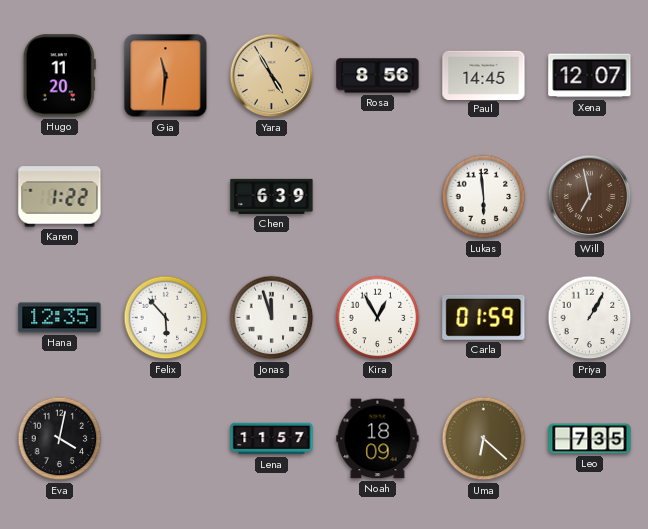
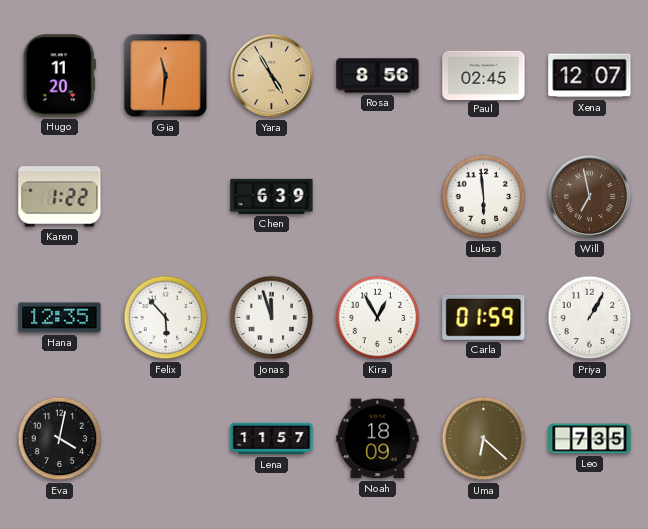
Paul: 14:45 -> 02:45 (484, 75)
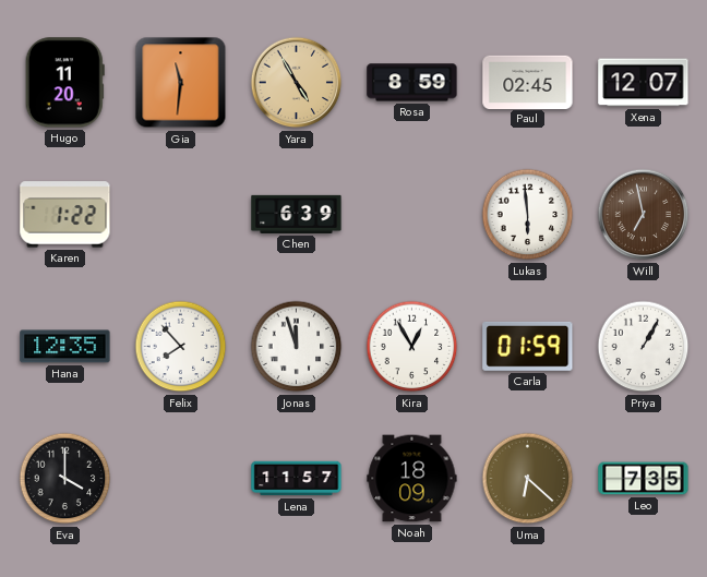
Rosa: 8:56 -> 8:59 (412, 83)
Felix: 5:53 -> 7:53 (181, 347)
Eva: 4:02 -> 4:00 (65, 479)
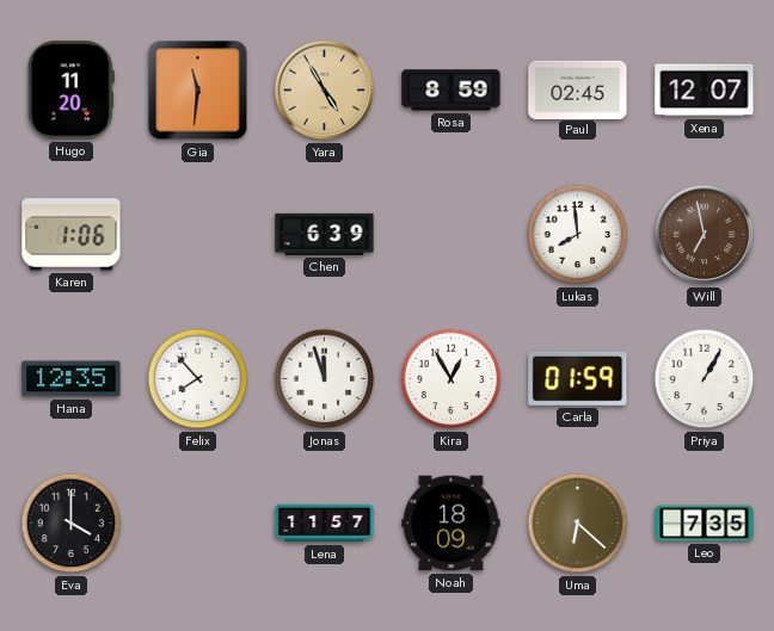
Karen: 1:22 -> 1:06 (72, 235)
Lukas: 5:59 -> 7:59 (578, 235)
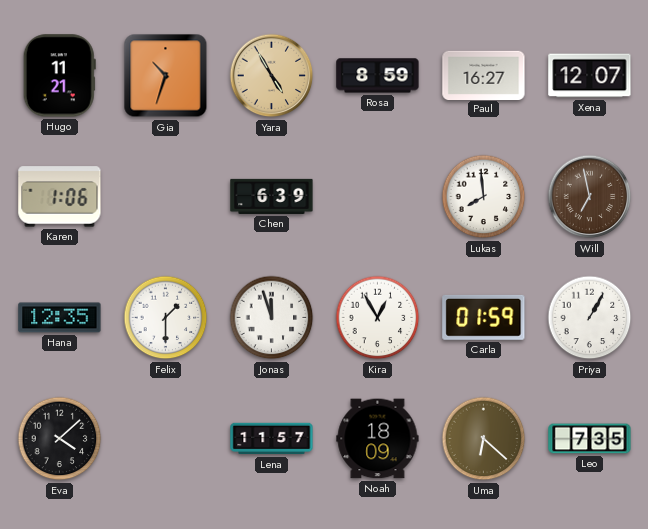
Hugo: 11:20 -> 11:21 (59, 76)
Gia: 11:31 -> 10:33 (166, 76)
Paul: 02:45 -> 16:27 (484, 75)
Felix: 7:53 -> 1:30 (166, 318)
Eva: 4:00 -> 4:08 (60, 439)
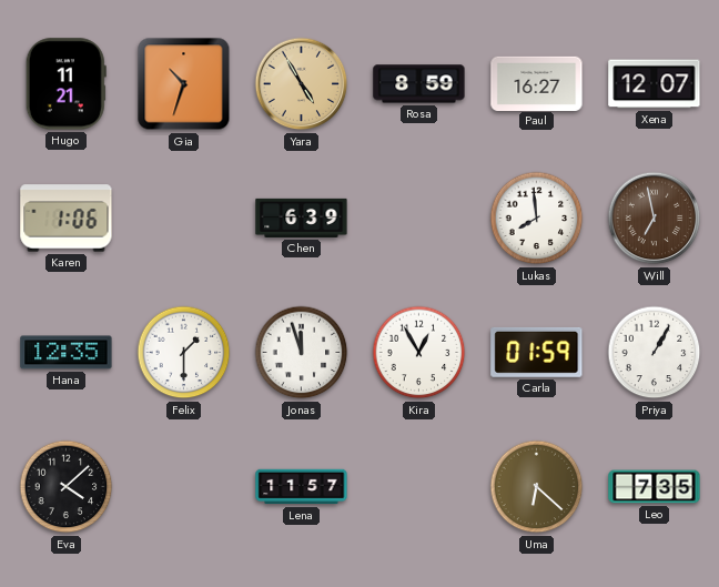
Noah: 18:09 -> none (378, 439)
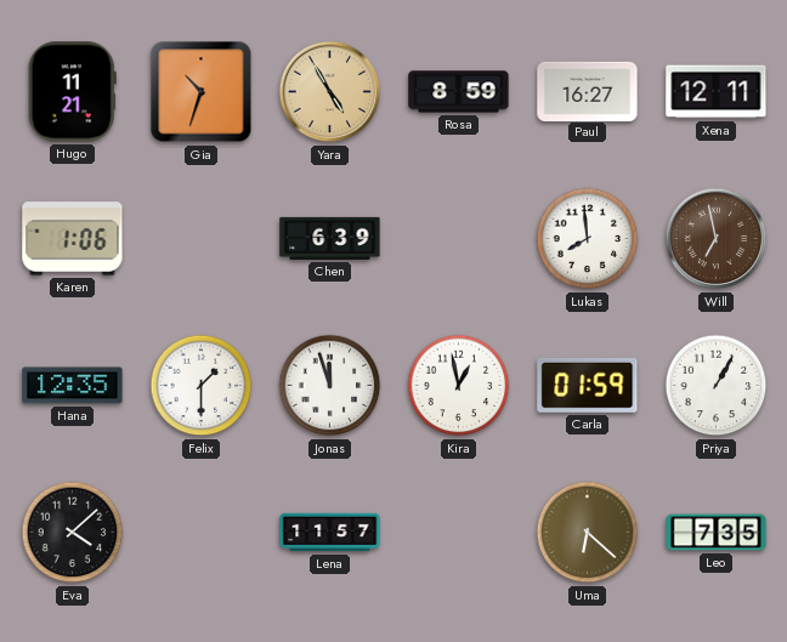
Xena: 12:07 -> 12:11 (717, 92)
Kira: 12:55 -> 12:58 (459, 386)
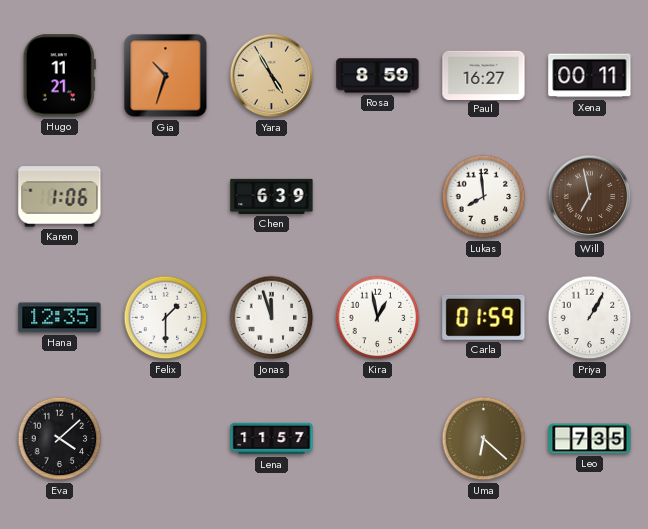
Xena: 12:11 -> 00:11 (590, 76)
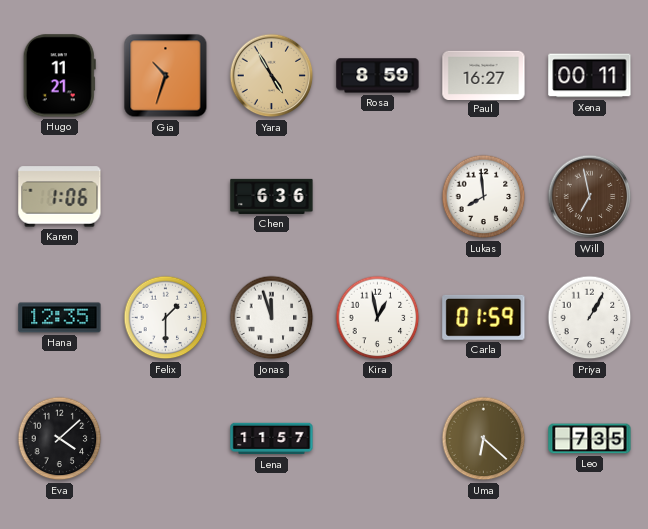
Chen: 6:39 -> 6:36 (272, 196)
